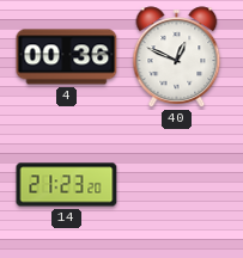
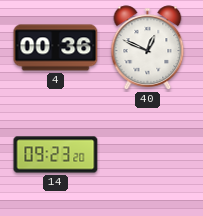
14: 21:23 -> 09:23 (56, 155)
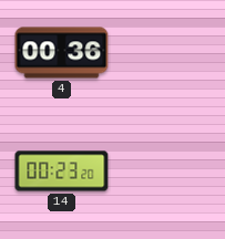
40: 12:49 -> none (148, 48)
14: 09:23 -> 00:23 (62, 172)
